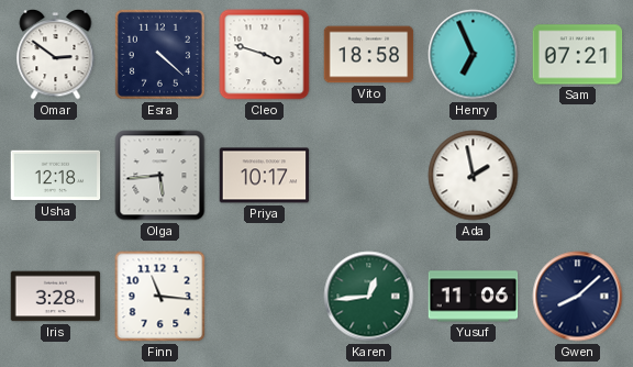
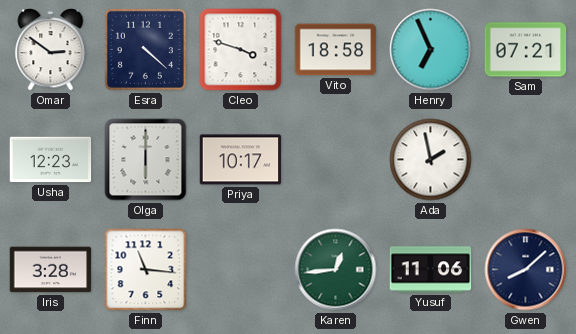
Usha: 12:18 -> 12:23 (51, 160)
Olga: 5:44 -> 6:00 (146, 160)
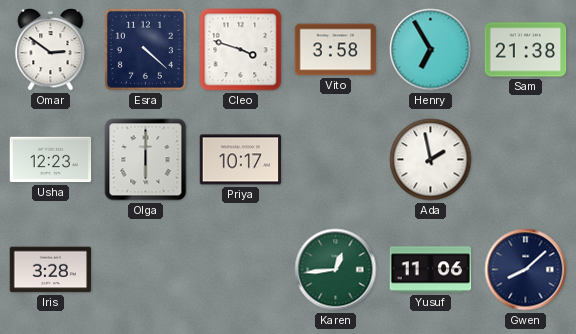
Vito: 18:58 -> 3:58 (336, 50)
Henry: 6:56 -> 6:55 (431, 50)
Sam: 07:21 -> 21:38 (526, 50)
Finn: 11:16 -> none (146, 270)
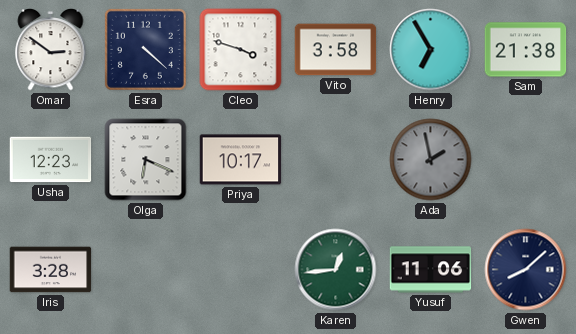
Olga: 6:00 -> 6:19 (146, 160)
Ada dial: white -> grey (431, 160)
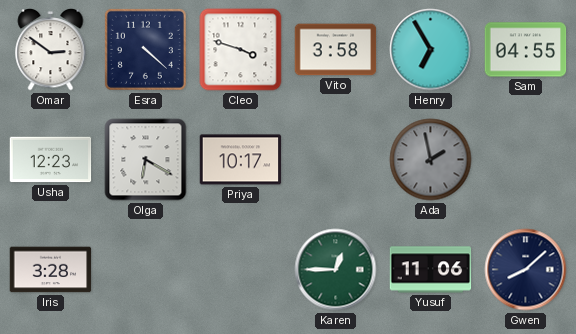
Sam: 21:38 -> 04:55 (526, 50)
Olga: 6:19 -> 6:20 (146, 160)
Karen: 12:44 -> 12:45 (336, 270)
